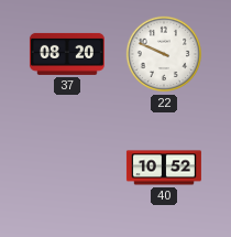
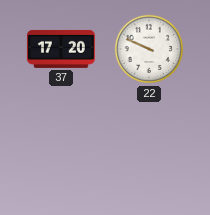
37: 08:20 -> 17:20 (61, 49)
40: 10:52 -> none (164, 168)
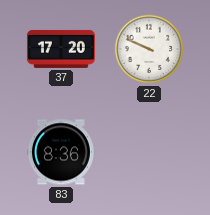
83: none -> 8:36 (61, 152)
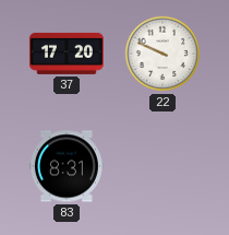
83: 8:36 -> 8:31 (67, 166)
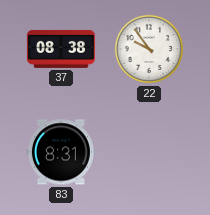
37: 17:20 -> 08:38 (61, 49)
22: 9:49 -> 9:54 (149, 49)
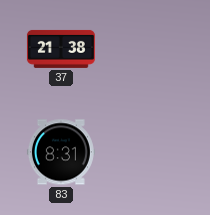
37: 08:38 -> 21:38 (61, 49)
22: 9:54 -> none (149, 49)
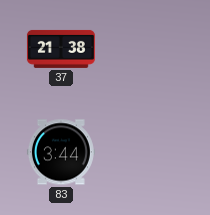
83: 8:31 -> 3:44 (61, 152)
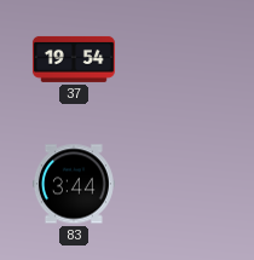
37: 21:38 -> 19:54 (74, 59)
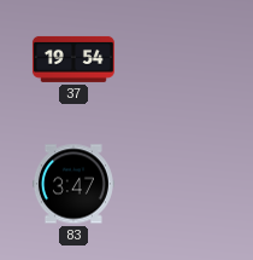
83: 3:44 -> 3:47 (73, 184)
